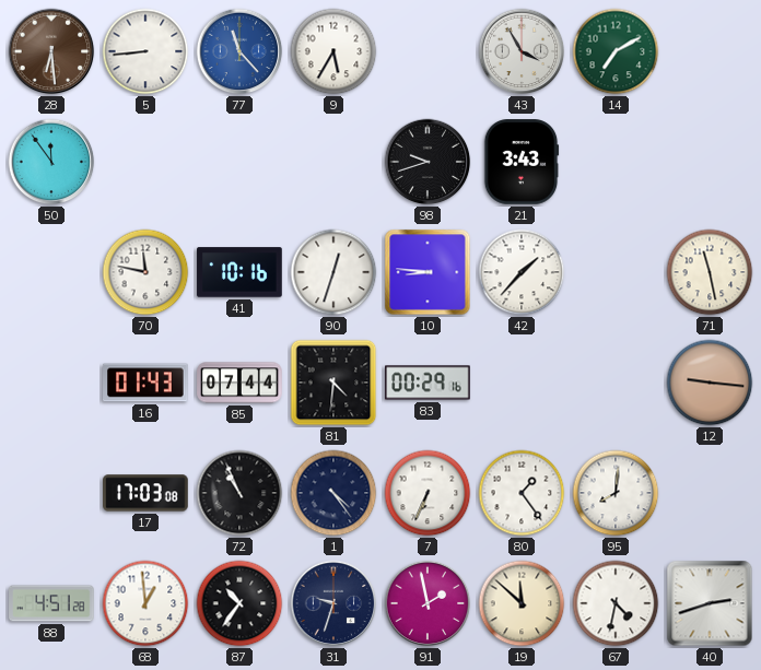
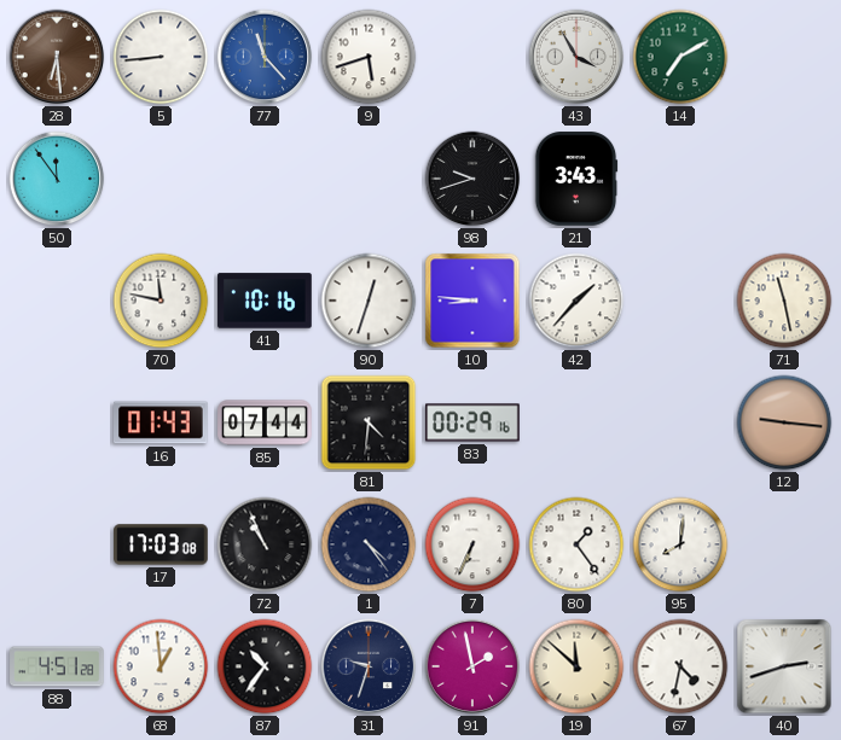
9: 5:35 -> 5:42 (369, 57)
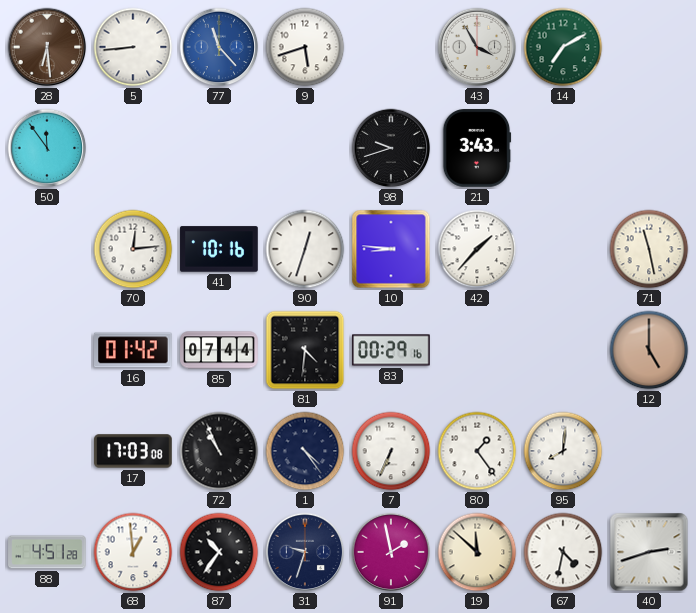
70: 11:47 -> 12:14 (133, 249)
16: 01:43 -> 01:42 (133, 350)
12: 9:16 -> 5:00 (649, 350)
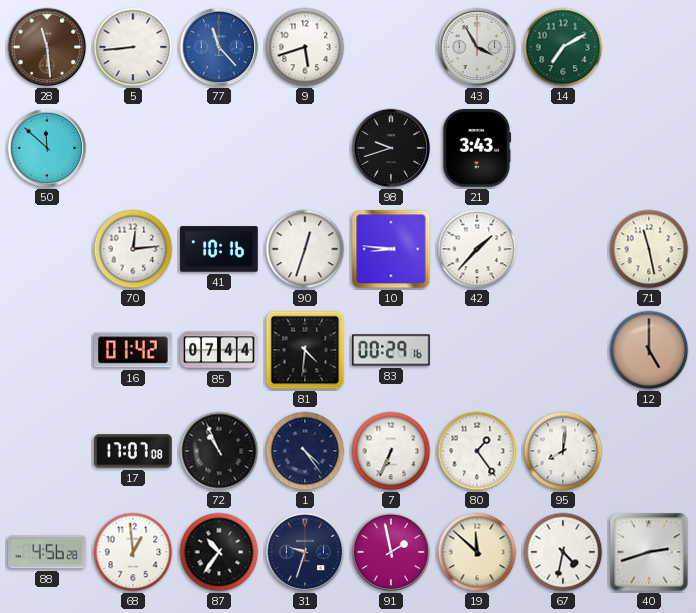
28: 6:29 -> 11:29 (47, 47)
50: 11:54 -> 11:52 (47, 148)
17: 17:03 -> 17:07 (133, 451)
88: 4:51 -> 4:56 (47, 552)
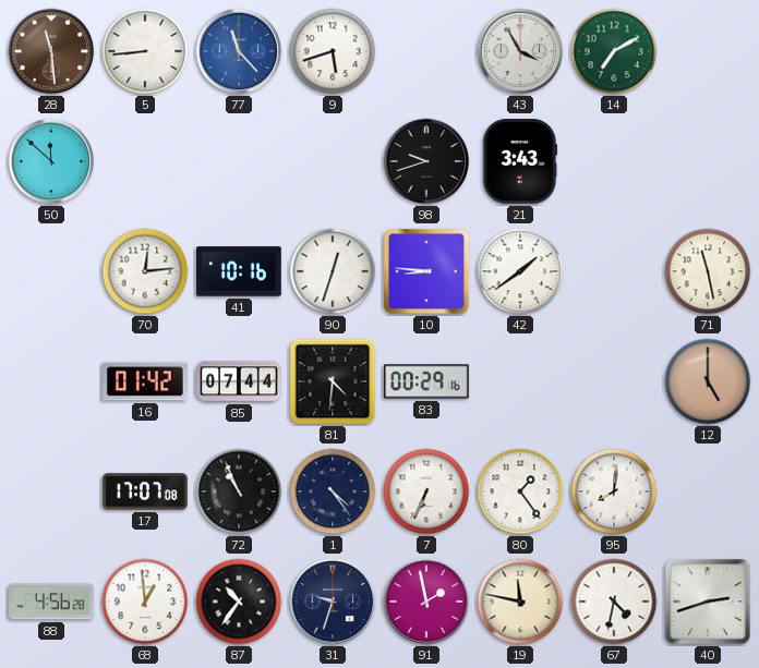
42: 1:37 -> 1:39 (520, 271)
19: 11:52 -> 11:47 (520, 602)
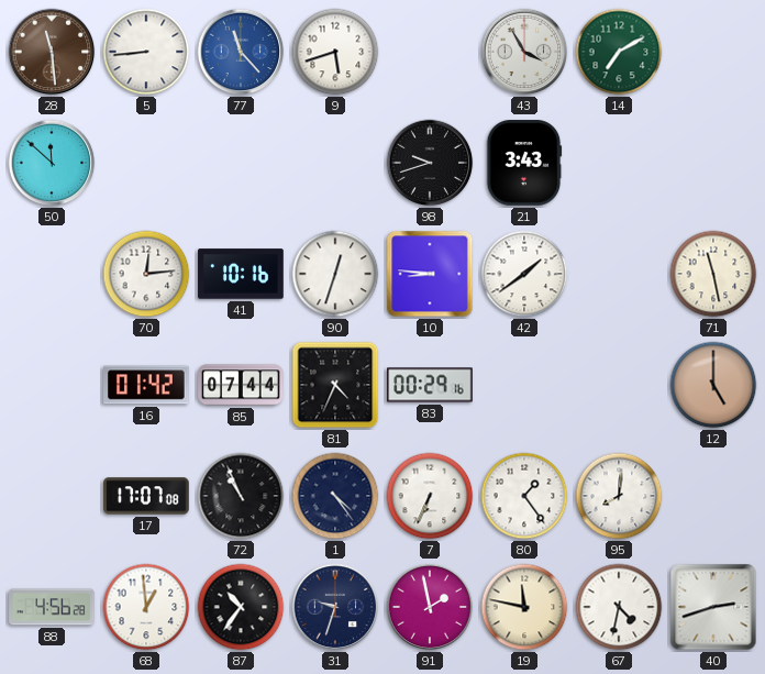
81: 4:31 -> 4:34 (335, 385)
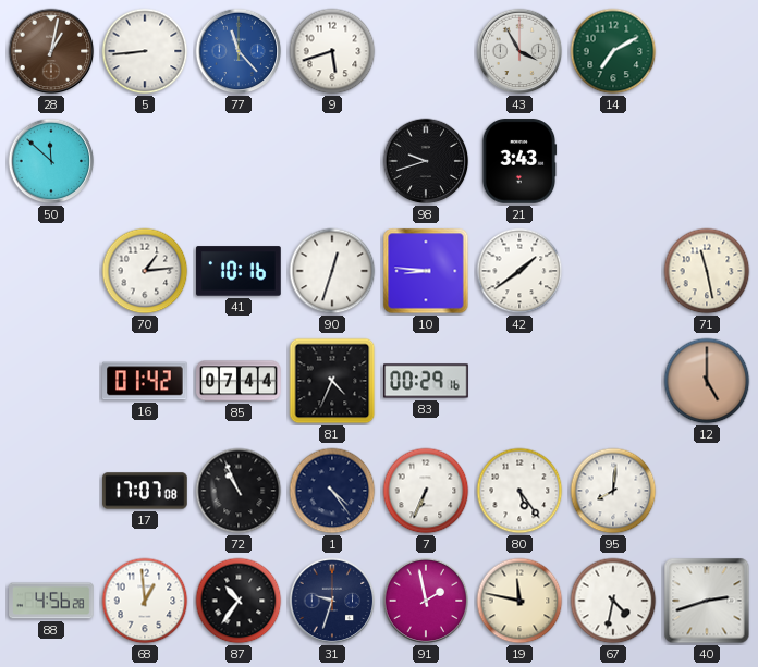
28: 11:29 -> 1:02 (51, 51)
70: 12:14 -> 1:14 (145, 271)
80: 1:24 -> 5:24 (519, 491)
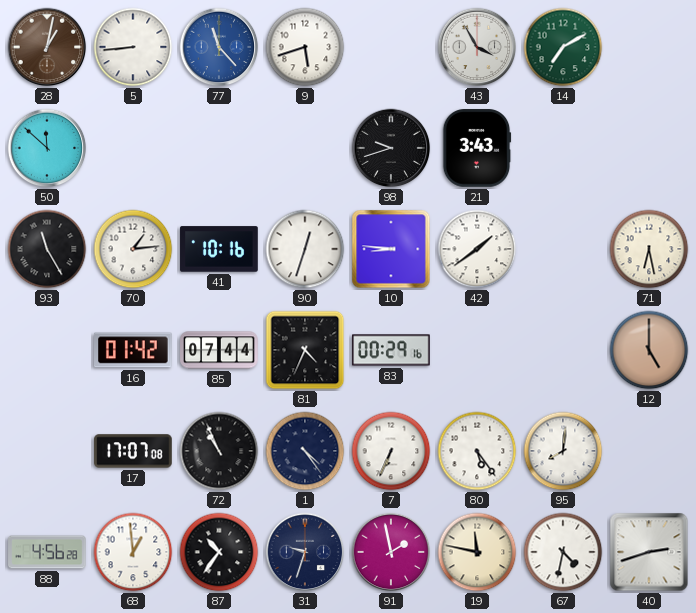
93: none -> 11:25 (47, 249)
71: 11:28 -> 6:28 (649, 249)
